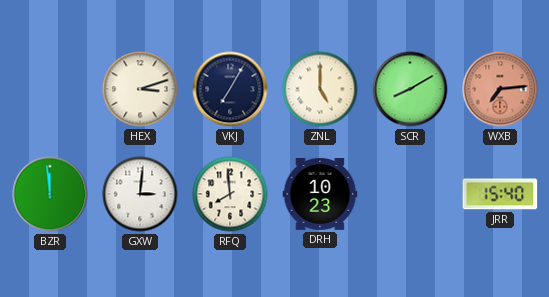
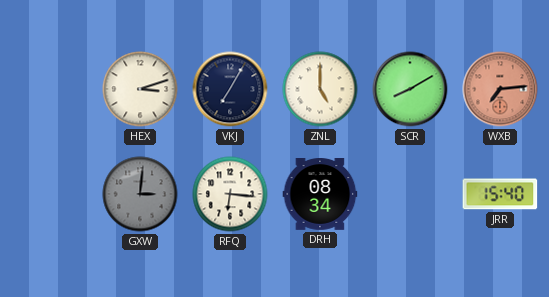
BZR: 11:59 -> none (50, 194)
GXW dial: white -> grey (140, 194)
RFQ: 7:59 -> 6:16 (230, 194)
DRH: 10:23 -> 08:34 (320, 195)
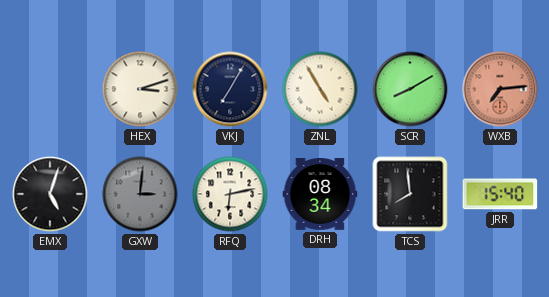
ZNL: 5:00 -> 4:55 (320, 89)
EMX: none -> 5:03 (50, 194)
RFQ: 6:16 -> 6:13 (230, 194)
TCS: none -> 7:59 (410, 194)
